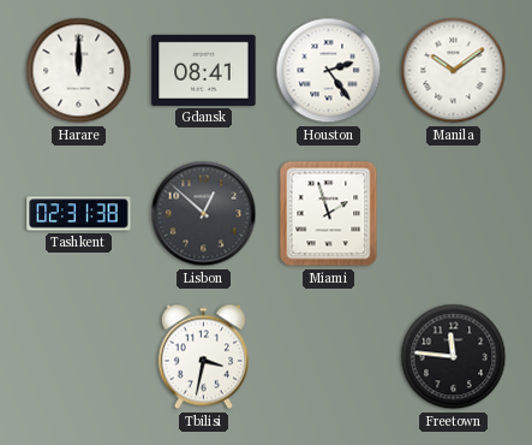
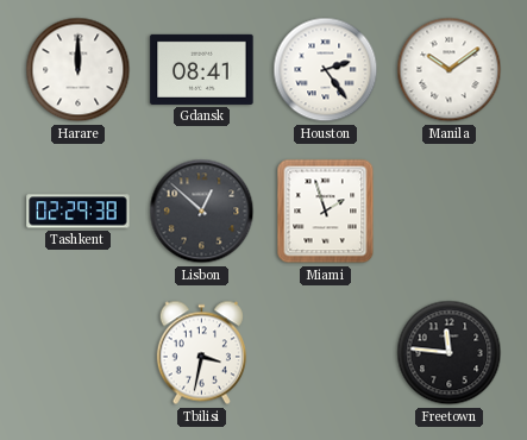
Tashkent: 02:31 -> 02:29 (79, 212)
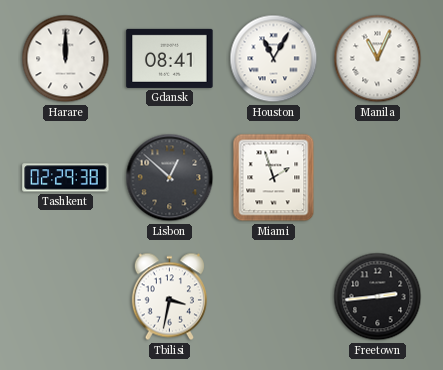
Houston: 2:24 -> 11:05 (274, 59)
Manila: 10:09 -> 11:04 (378, 59)
Freetown: 11:46 -> 2:44 (378, 297)
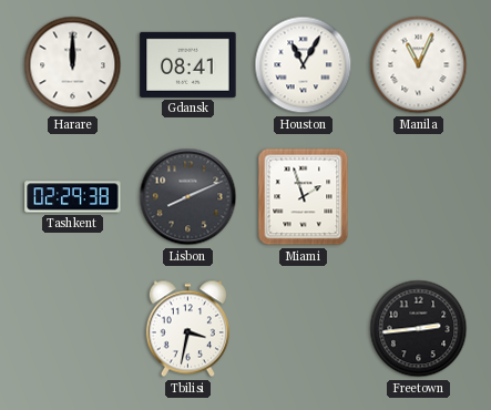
Lisbon: 12:52 -> 8:11 (188, 197)
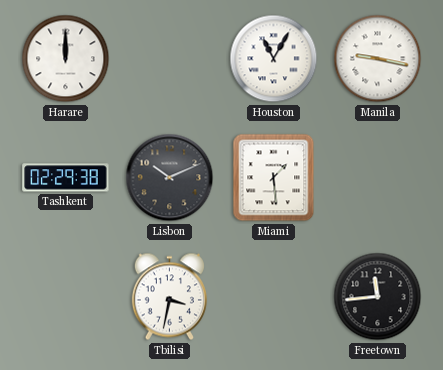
Gdansk: 08:41 -> none (188, 64)
Manila: 11:04 -> 9:17 (378, 59)
Lisbon: 8:11 -> 10:11 (170, 178)
Miami: 1:57 -> 1:29 (274, 178)
Freetown: 2:44 -> 11:44 (378, 297)
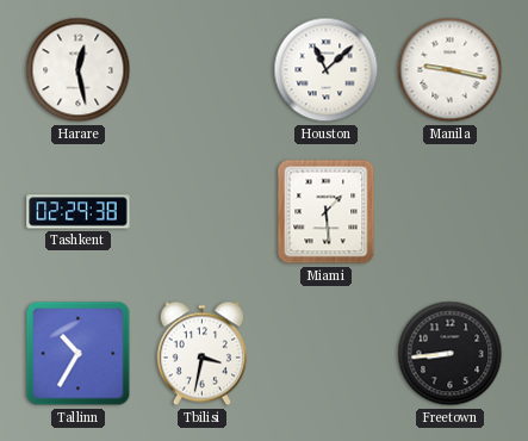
Harare: 12:00 -> 12:28 (79, 70)
Houston: 11:05 -> 11:08 (327, 70)
Lisbon: 10:11 -> none (170, 178)
Tallinn: none -> 10:35 (79, 354)
Freetown: 11:44 -> 8:44 (451, 354)
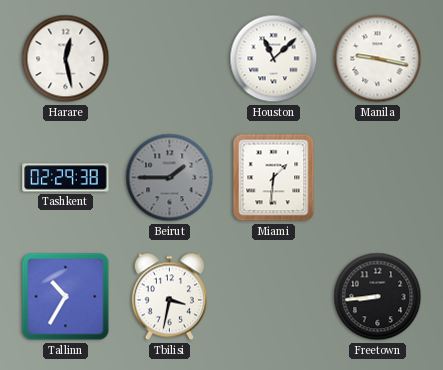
Beirut: none -> 1:45 (170, 178)
Miami: 1:29 -> 1:31 (274, 178)
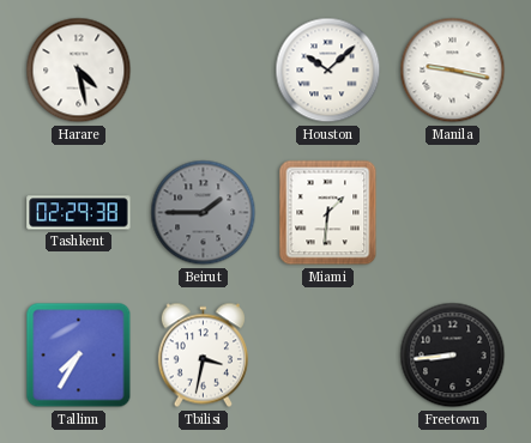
Harare: 12:28 -> 4:28 (79, 71)
Houston: 11:08 -> 10:08 (328, 71)
Tallinn: 10:35 -> 7:35 (79, 356)
